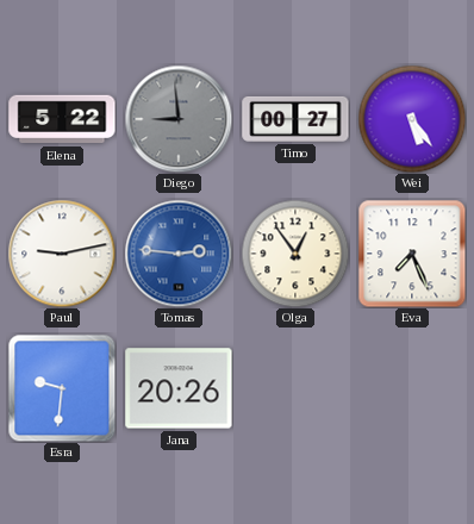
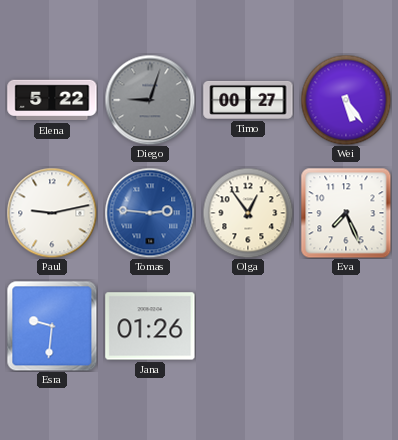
Diego: 8:59 -> 9:03 (150, 100)
Jana: 20:26 -> 01:26 (150, 326)
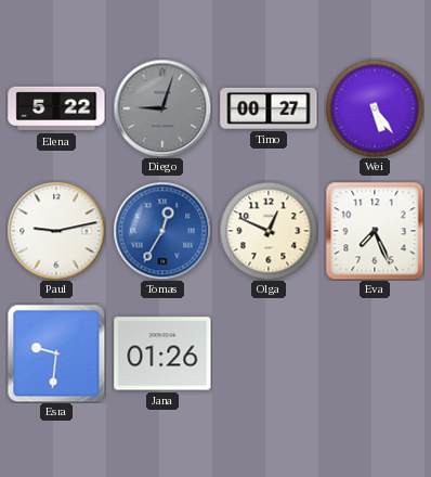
Tomas: 2:46 -> 12:35 (162, 231)
Olga: 12:54 -> 12:49 (269, 231)
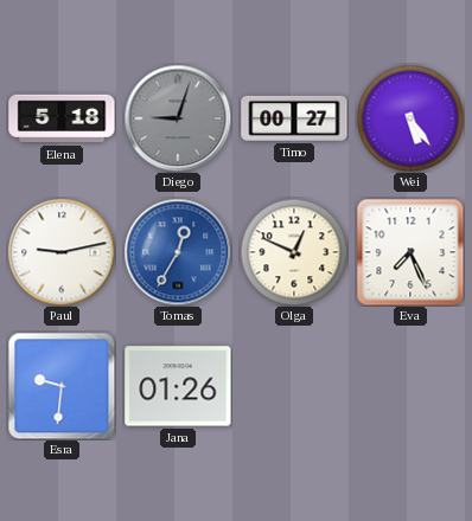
Elena: 5:22 -> 5:18 (62, 118)
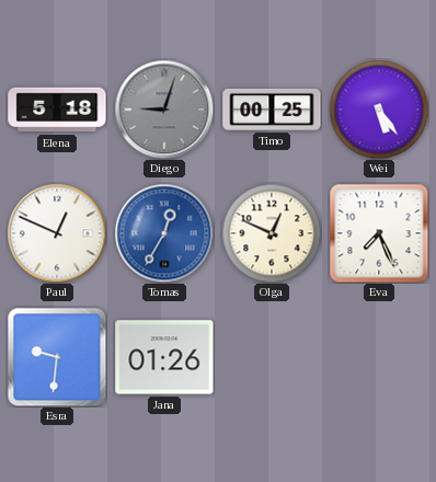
Timo: 00:27 -> 00:25 (272, 110)
Paul: 9:13 -> 12:49 (57, 233)
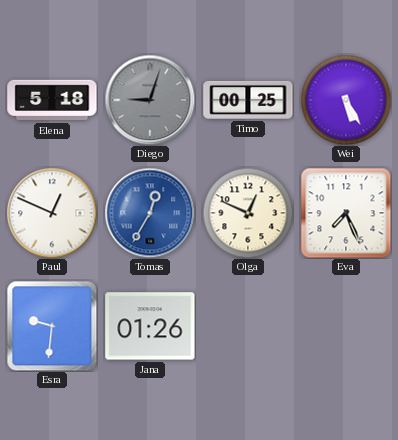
Wei: 5:24 -> 5:25 (346, 100)
